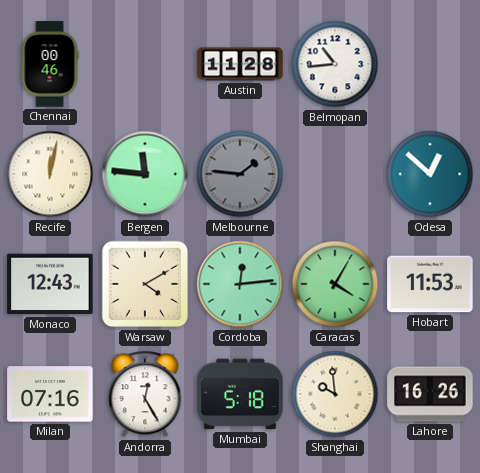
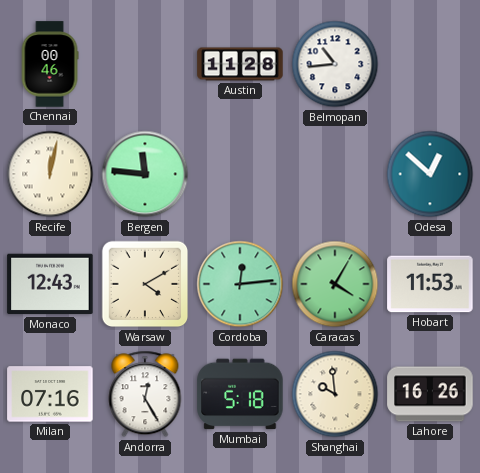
Melbourne: 1:46 -> none (240, 174)
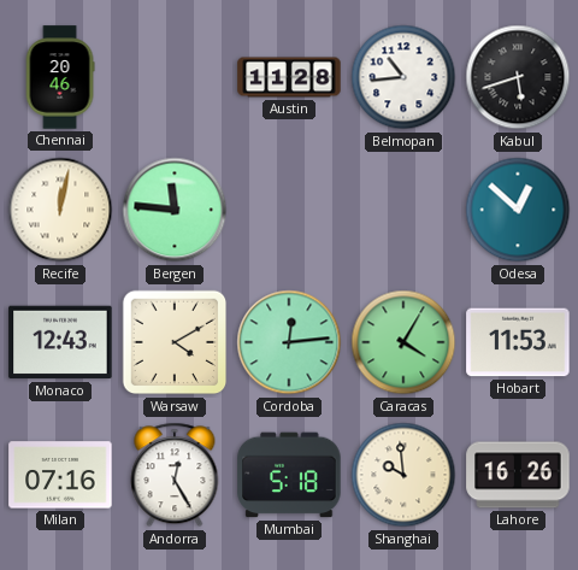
Chennai: 00:46 -> 20:46 (60, 77)
Kabul: none -> 5:42 (518, 77)
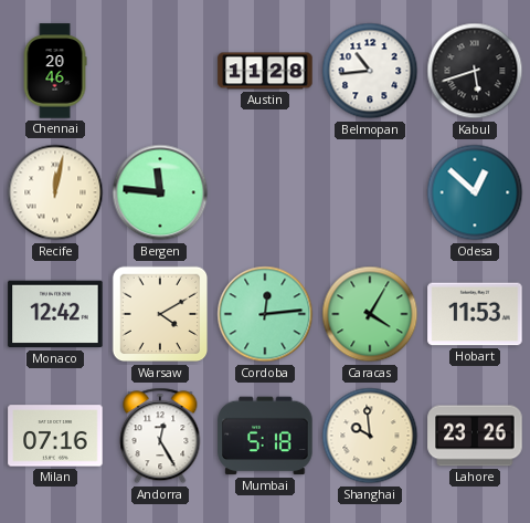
Monaco: 12:43 -> 12:42 (55, 314)
Lahore: 16:26 -> 23:26 (475, 436)
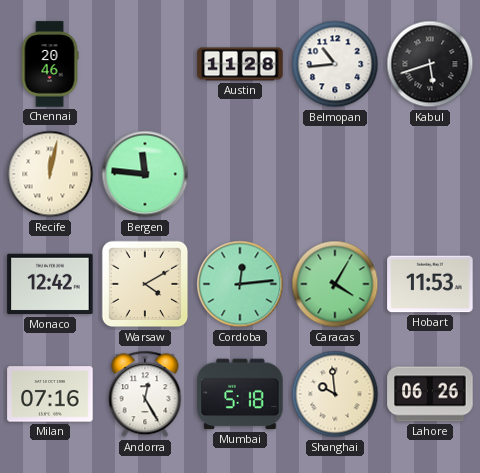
Odesa: 12:52 -> none (475, 192)
Lahore: 23:26 -> 06:26 (430, 394)
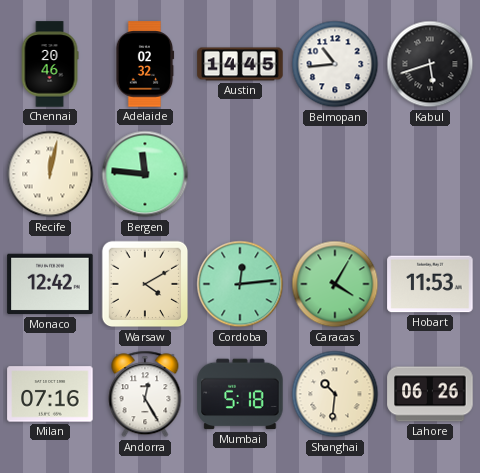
Adelaide: none -> 02:32 (145, 64)
Austin: 11:28 -> 14:45 (240, 64)
Shanghai: 9:59 -> 10:31 (335, 394)
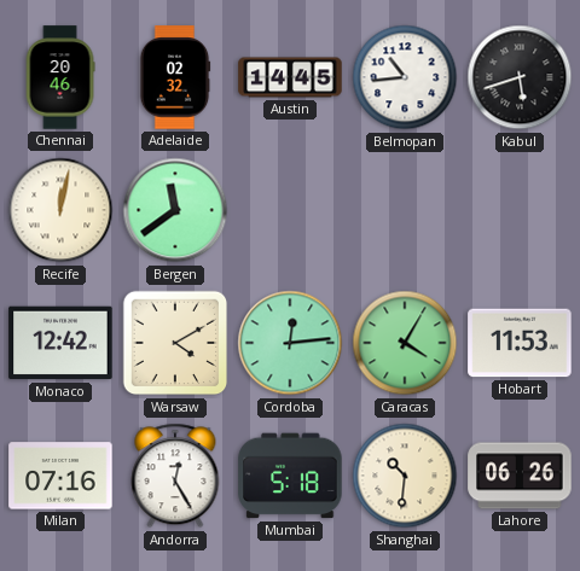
Bergen: 11:46 -> 11:39 (175, 210)
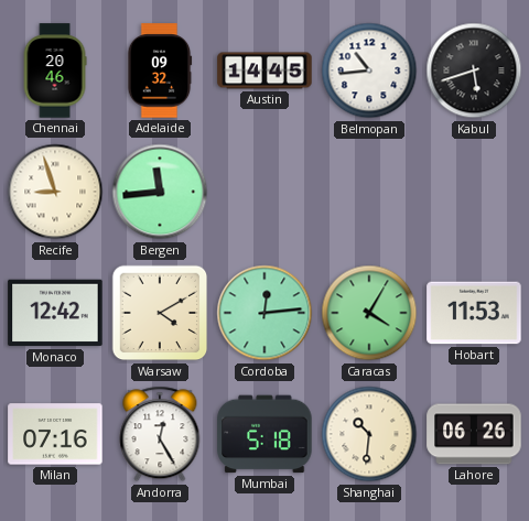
Adelaide: 02:32 -> 09:32 (160, 70)
Recife: 12:02 -> 8:57 (55, 192)
Bergen: 11:39 -> 11:44 (160, 192)
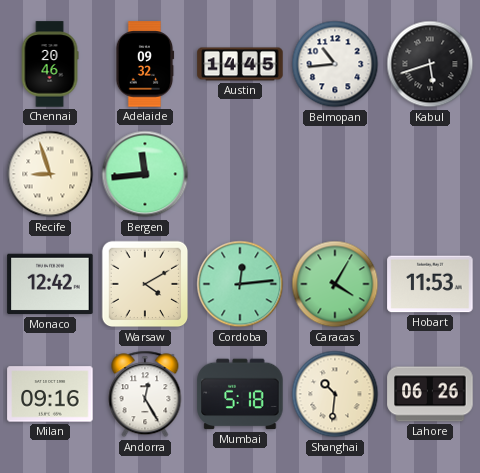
Milan: 07:16 -> 09:16 (50, 394)
